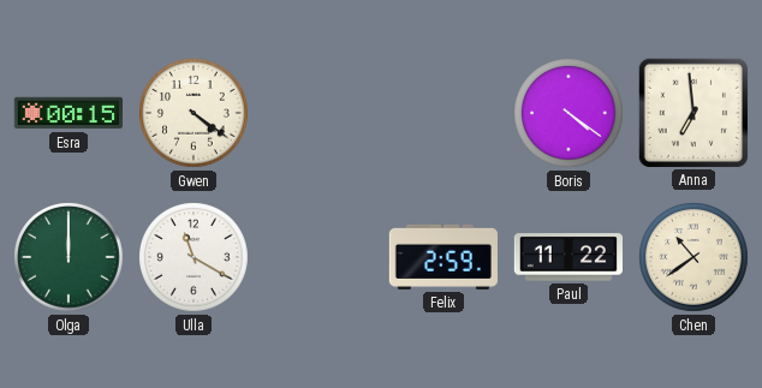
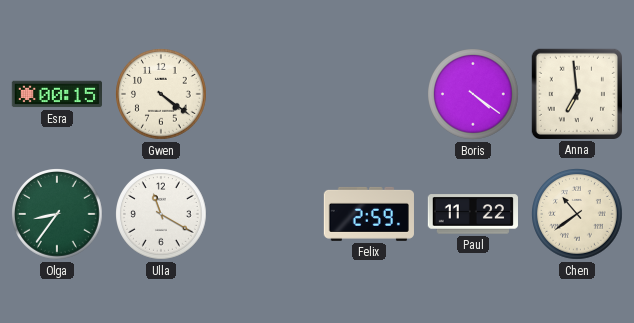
Olga: 12:00 -> 8:36 (58, 215)
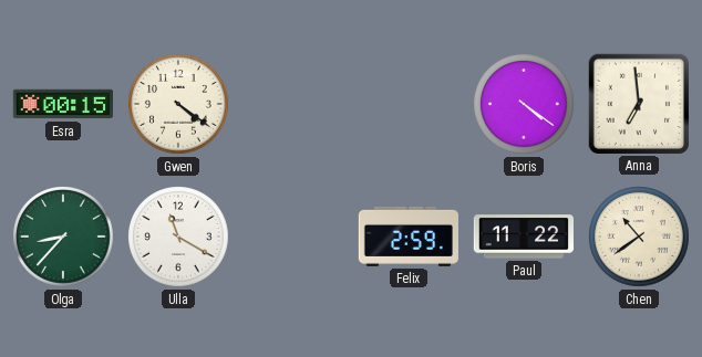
Olga: 8:36 -> 8:37 (64, 238)
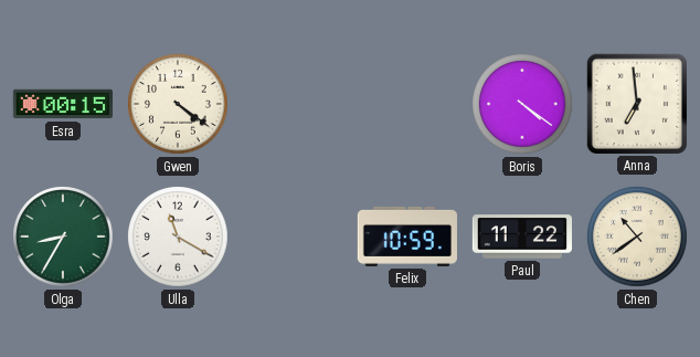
Olga: 8:37 -> 8:35 (64, 238)
Felix: 2:59 -> 10:59 (407, 237)
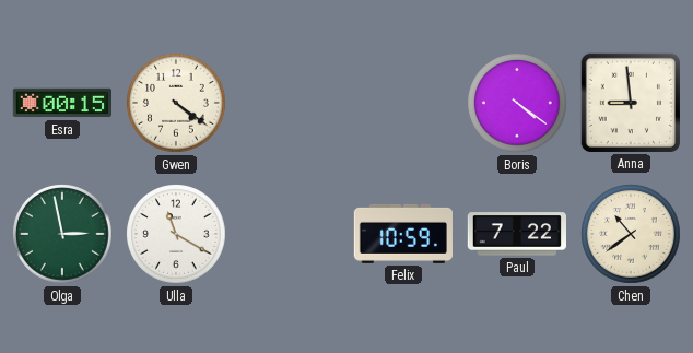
Anna: 6:59 -> 8:59 (631, 103)
Olga: 8:35 -> 2:58 (63, 235)
Paul: 11:22 -> 7:22 (516, 234)
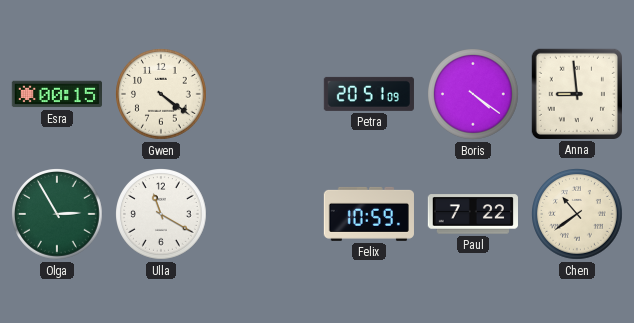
Petra: none -> 20:51 (369, 94)
Olga: 2:58 -> 2:55 (58, 215)
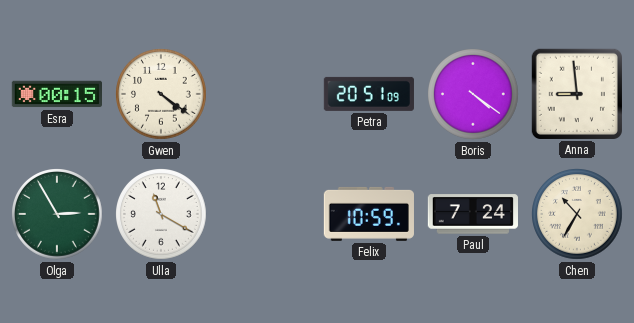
Paul: 7:22 -> 7:24 (472, 214)
Chen: 10:39 -> 10:35 (578, 215)
